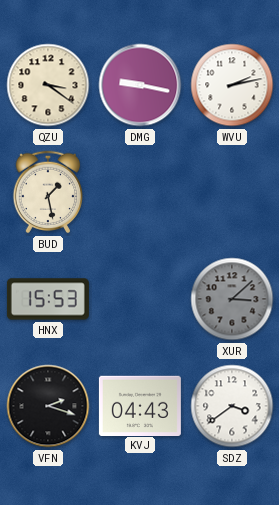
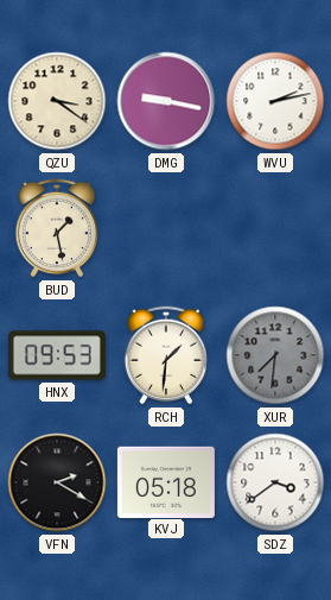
HNX: 15:53 -> 09:53 (57, 355)
RCH: none -> 1:31 (166, 355)
XUR: 3:08 -> 7:31 (275, 355)
VFN: 2:18 -> 2:20 (57, 482)
KVJ: 04:43 -> 05:18 (166, 481)
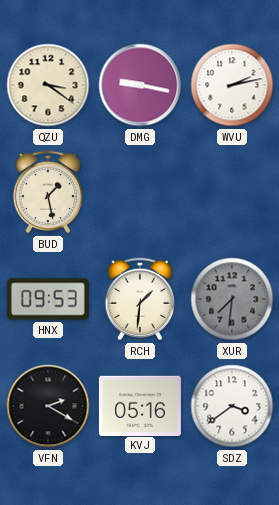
KVJ: 05:18 -> 05:16 (140, 405)
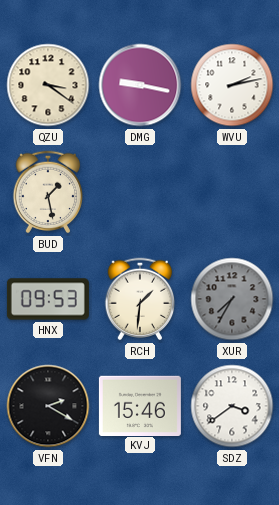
XUR: 7:31 -> 7:35 (232, 299)
KVJ: 05:16 -> 15:46 (140, 405)
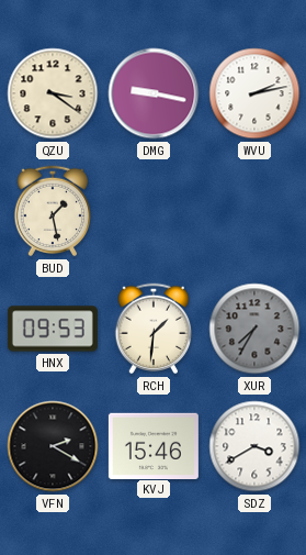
SDZ: 3:39 -> 3:40 (254, 446)
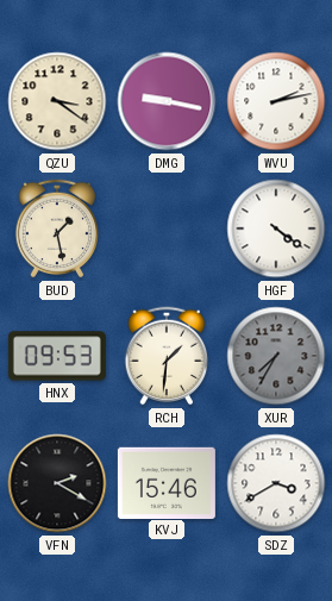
HGF: none -> 4:21 (276, 228)
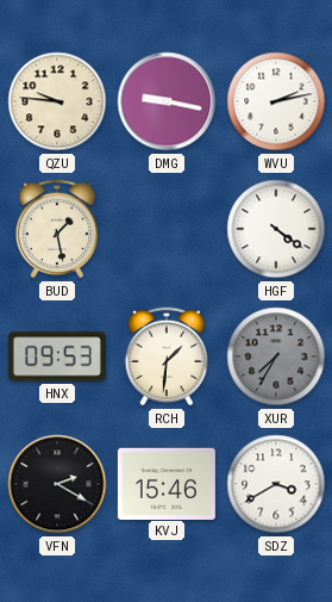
QZU: 3:21 -> 9:46 (57, 101)
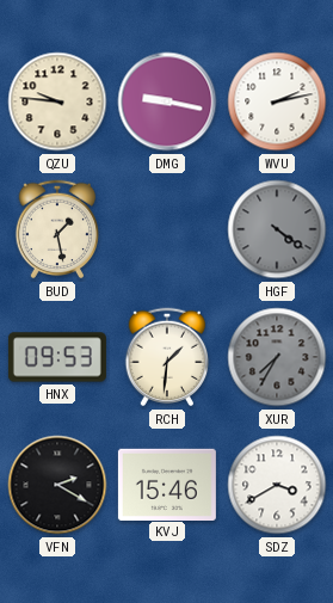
HGF dial: white -> grey (277, 229)
